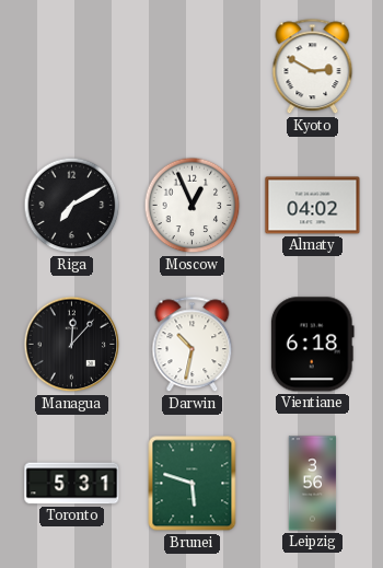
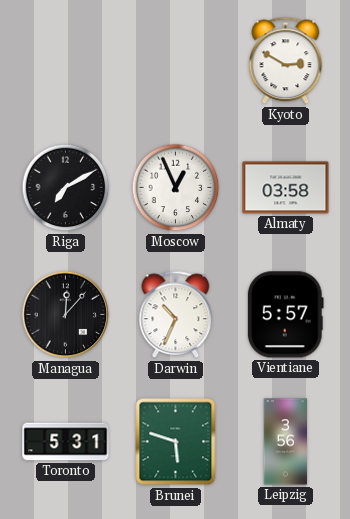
Almaty: 04:02 -> 03:58 (286, 188)
Darwin: 10:32 -> 10:34 (176, 315)
Vientiane: 6:18 -> 5:57 (285, 315)
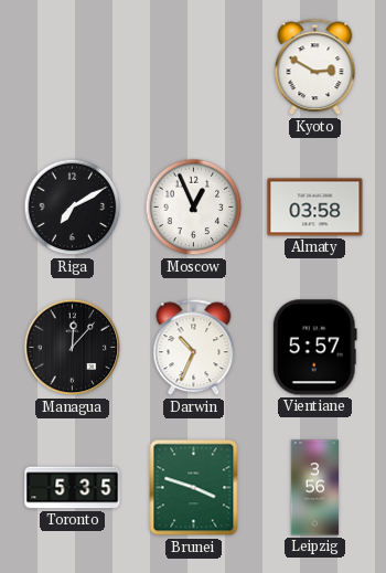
Toronto: 5:31 -> 5:35 (73, 488)
Brunei: 5:48 -> 3:48 (194, 488)
